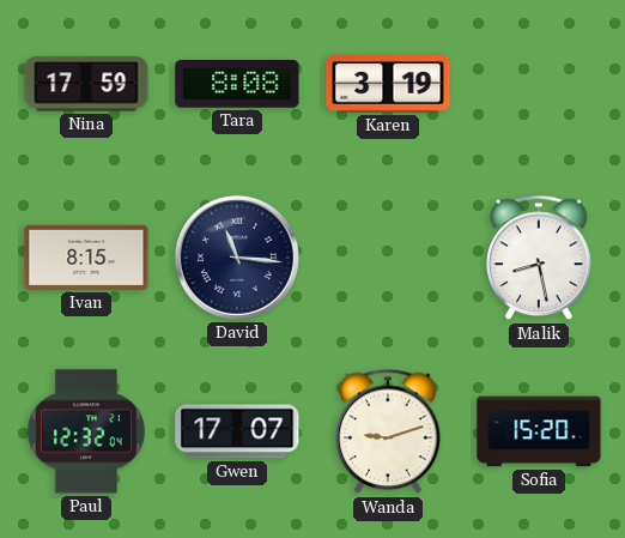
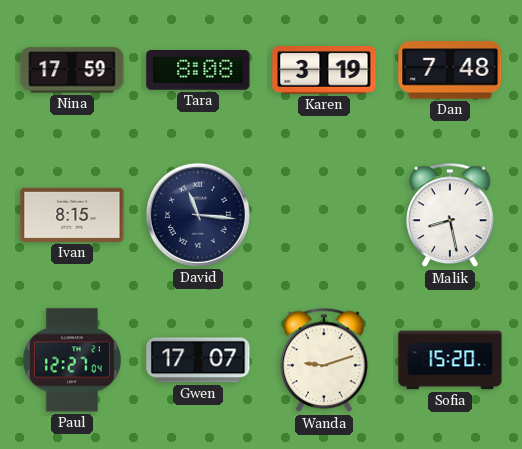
Dan: none -> 7:48 (450, 70)
Paul: 12:32 -> 12:27 (72, 360)
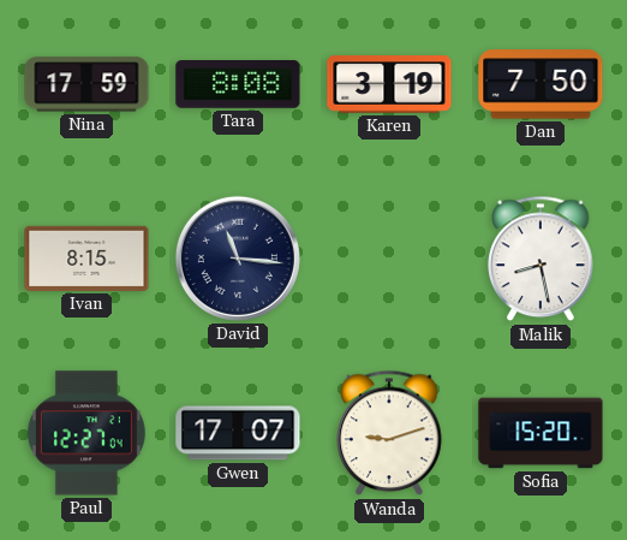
Dan: 7:48 -> 7:50 (541, 84)
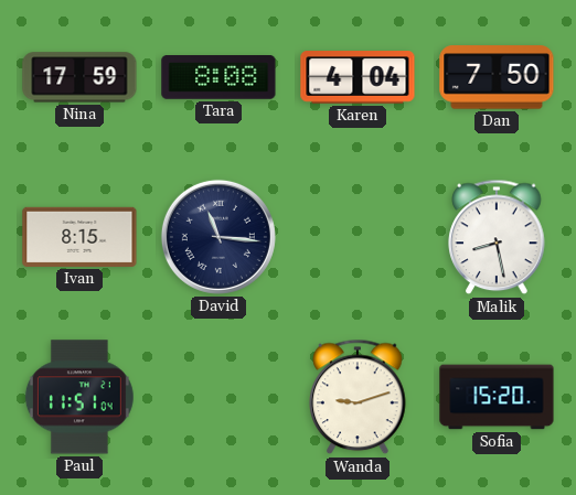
Karen: 3:19 -> 4:04 (358, 77)
Paul: 12:27 -> 11:51 (79, 397)
Gwen: 17:07 -> none (238, 433)
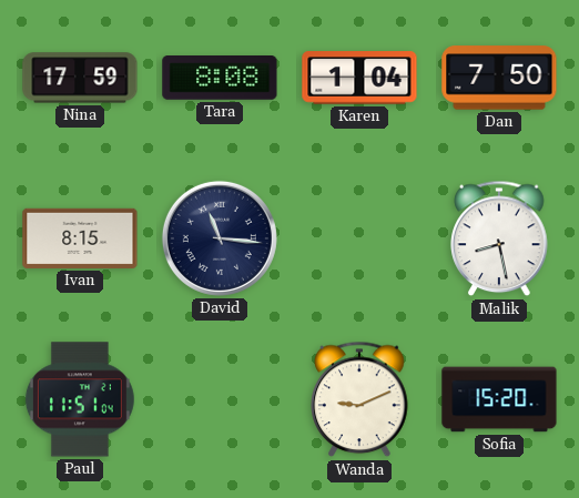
Karen: 4:04 -> 1:04 (359, 78)
Wanda: 9:12 -> 9:11 (359, 399)
